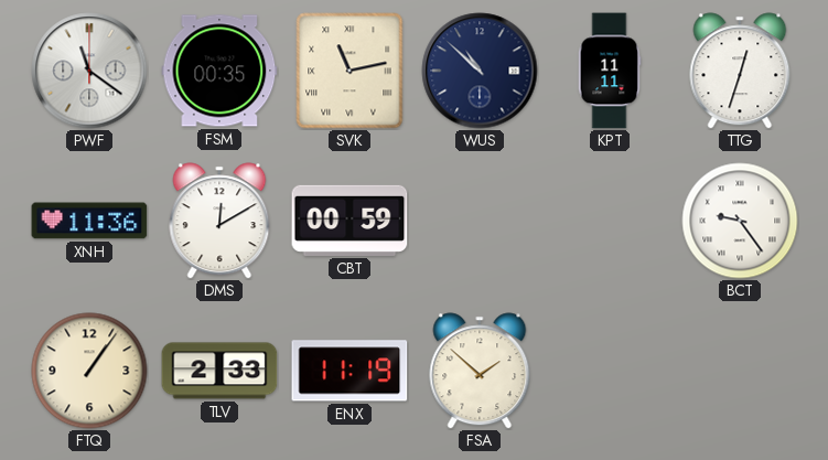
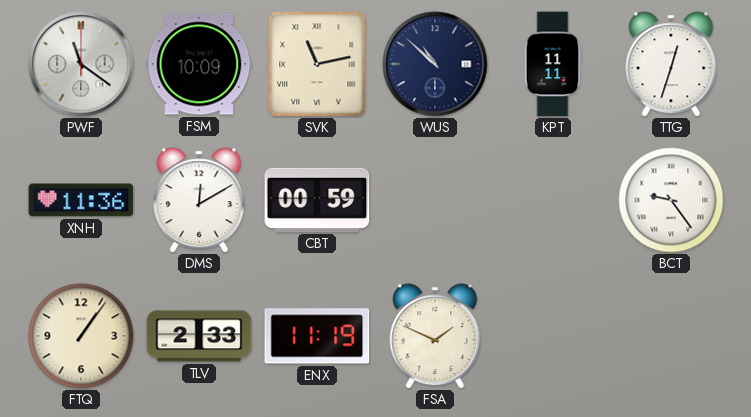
FSM: 00:35 -> 10:09 (199, 64)
FSA: 1:52 -> 1:49 (435, 336)
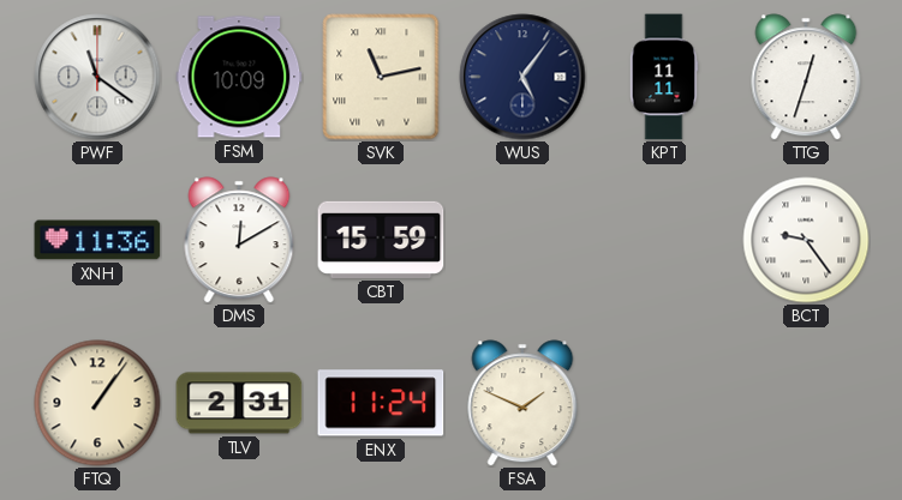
WUS: 10:52 -> 5:06 (522, 77)
CBT: 00:59 -> 15:59 (381, 240)
TLV: 2:33 -> 2:31 (239, 403)
ENX: 11:19 -> 11:24 (381, 403)
